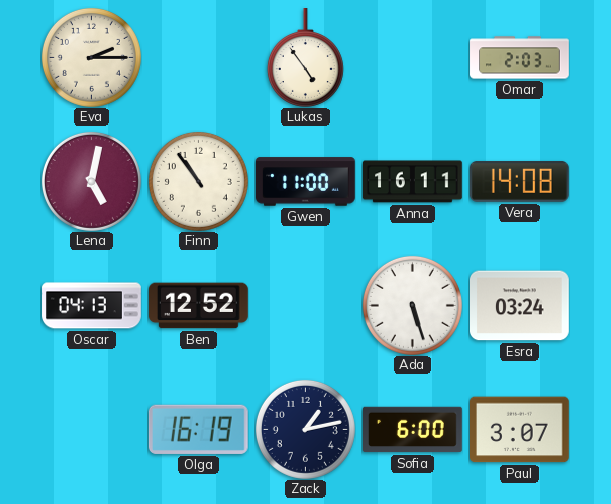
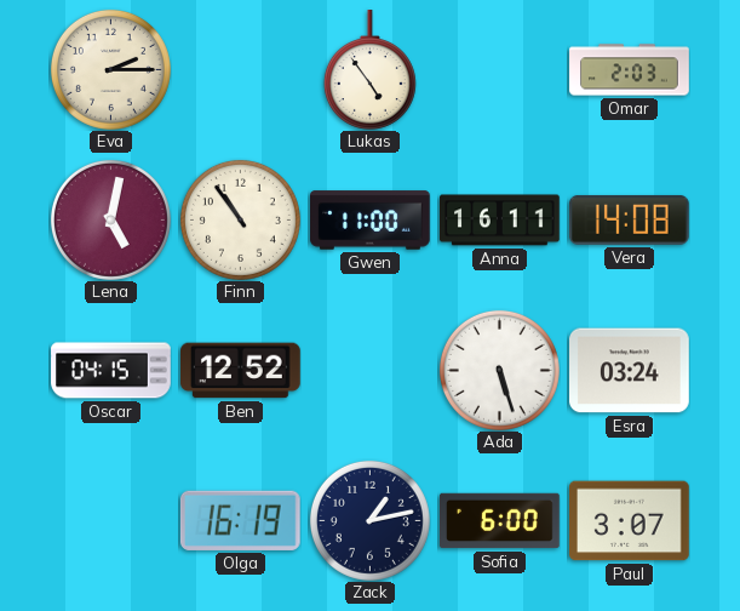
Oscar: 04:13 -> 04:15 (111, 371)
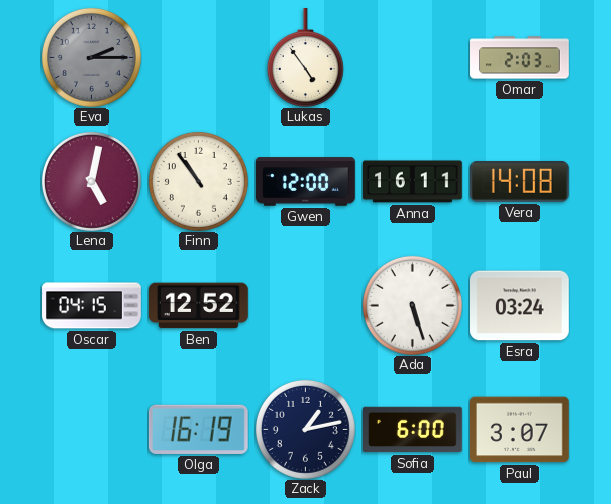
Eva dial: cream -> grey (91, 57)
Gwen: 11:00 -> 12:00 (306, 182)
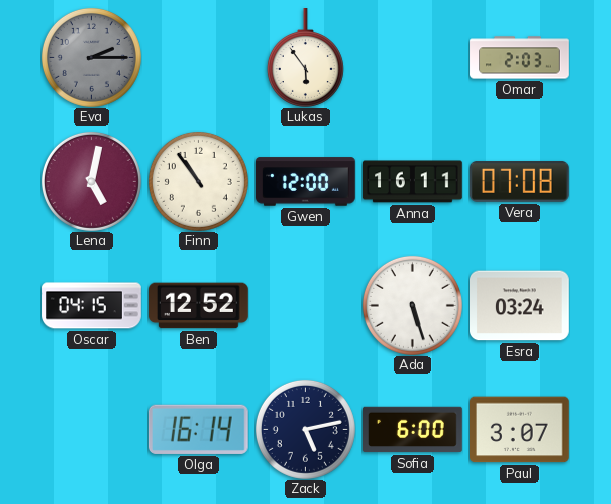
Lukas: 4:54 -> 5:54 (305, 58)
Vera: 14:08 -> 07:08 (519, 181)
Olga: 16:19 -> 16:14 (198, 429)
Zack: 1:13 -> 5:13 (305, 429)
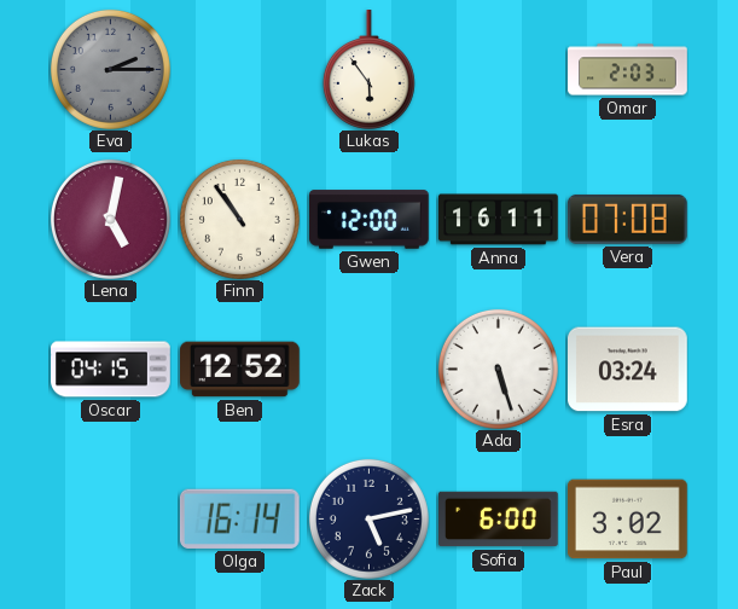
Paul: 3:07 -> 3:02 (628, 520)
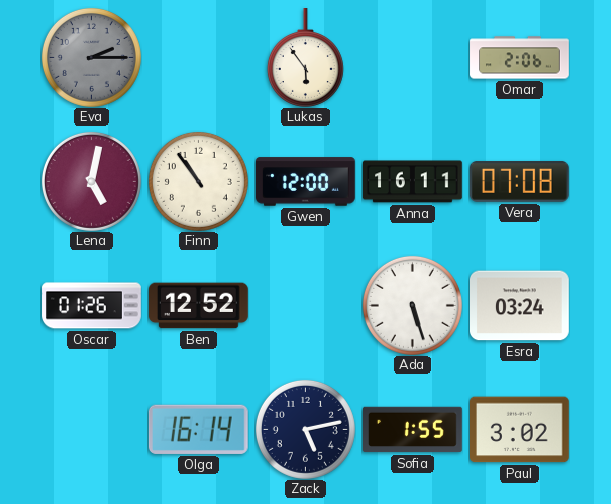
Omar: 2:03 -> 2:06 (520, 58)
Oscar: 04:15 -> 01:26 (92, 306)
Sofia: 6:00 -> 1:55 (413, 430)
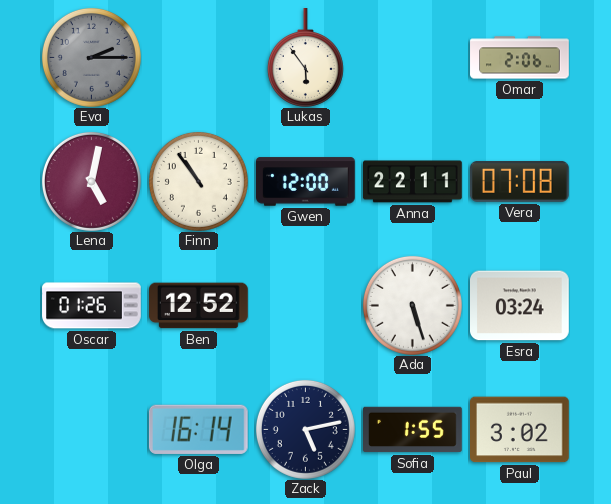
Anna: 16:11 -> 22:11 (413, 182)
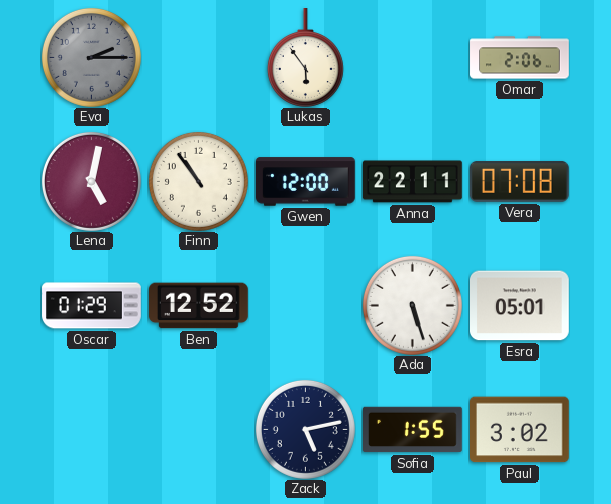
Oscar: 01:26 -> 01:29 (92, 306)
Esra: 03:24 -> 05:01 (520, 306)
Olga: 16:14 -> none (198, 429)
